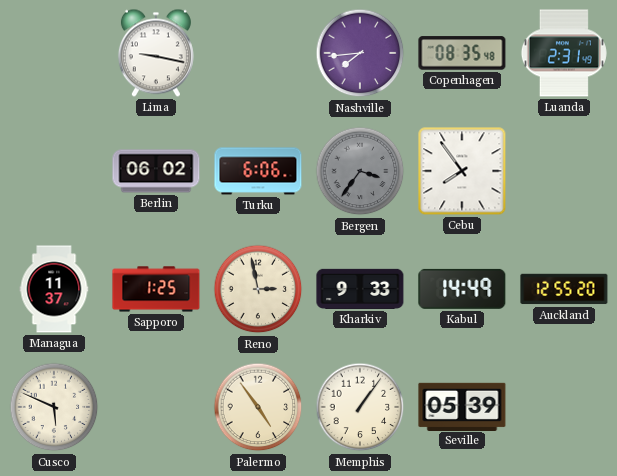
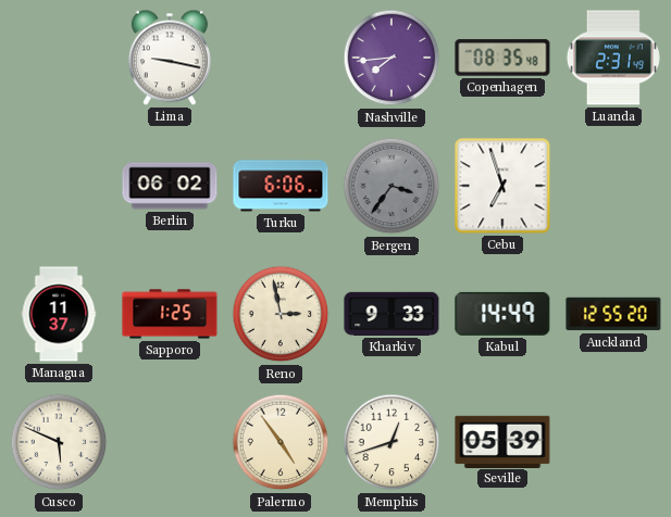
Cebu: 7:54 -> 6:57 (502, 186)
Memphis: 1:06 -> 12:42 (392, 442)
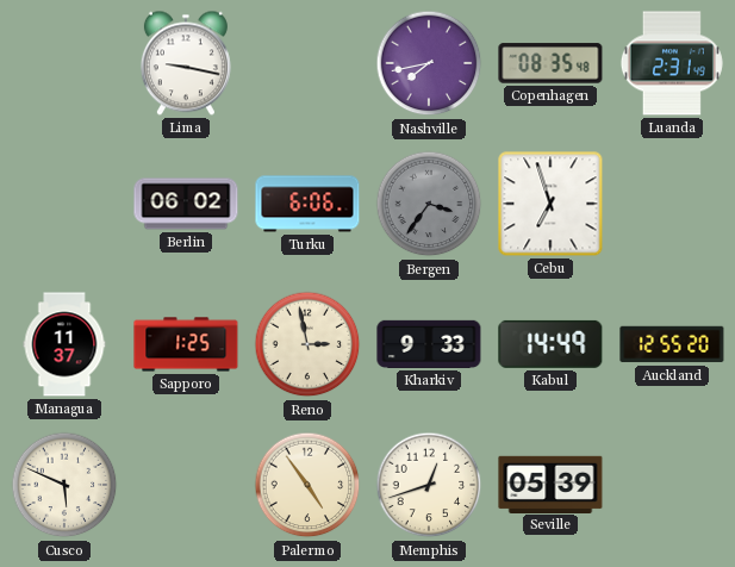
Nashville: 7:44 -> 7:43 (429, 63)
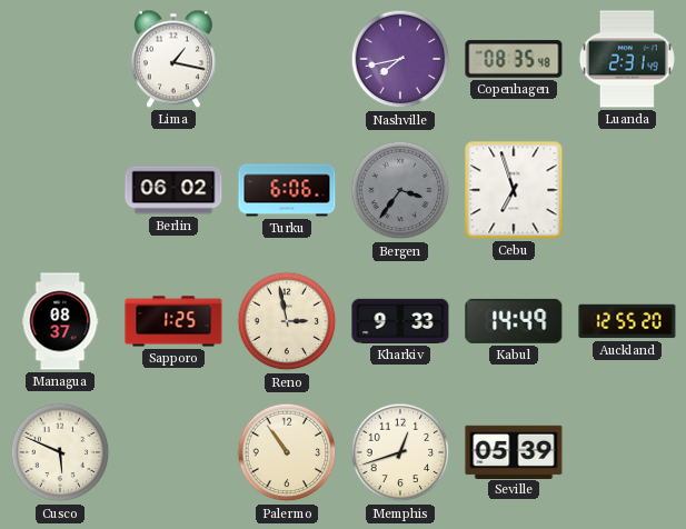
Lima: 9:17 -> 1:17 (173, 59)
Managua: 11:37 -> 08:37 (60, 321)
Palermo: 4:54 -> 10:54 (287, 452)
